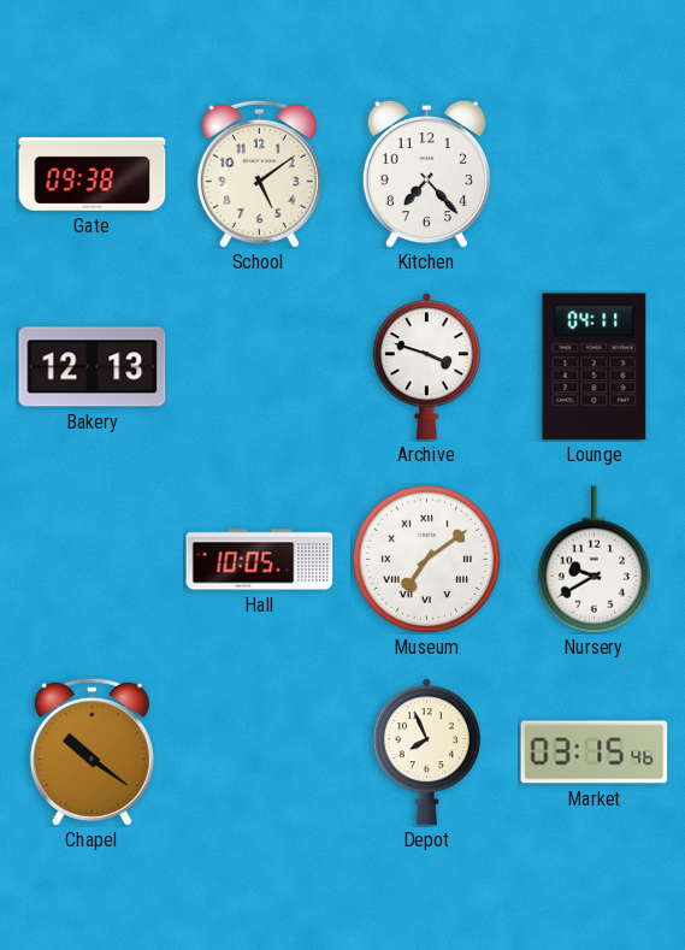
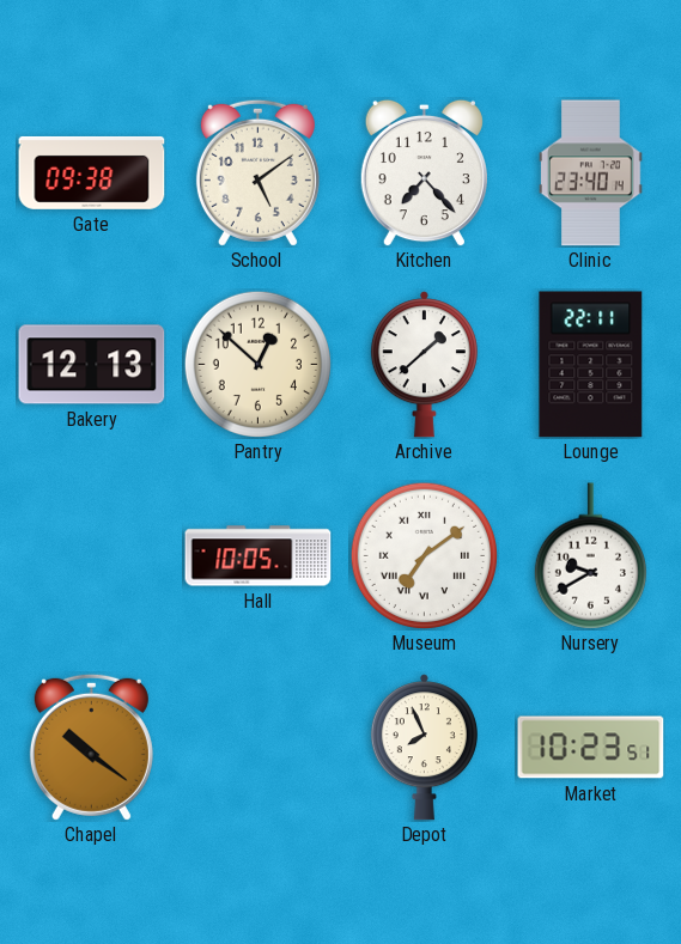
Clinic: none -> 23:40 (591, 173)
Pantry: none -> 12:52 (257, 364)
Archive: 3:48 -> 1:38 (424, 365)
Lounge: 04:11 -> 22:11 (591, 365)
Market: 03:15 -> 10:23 (591, 748)
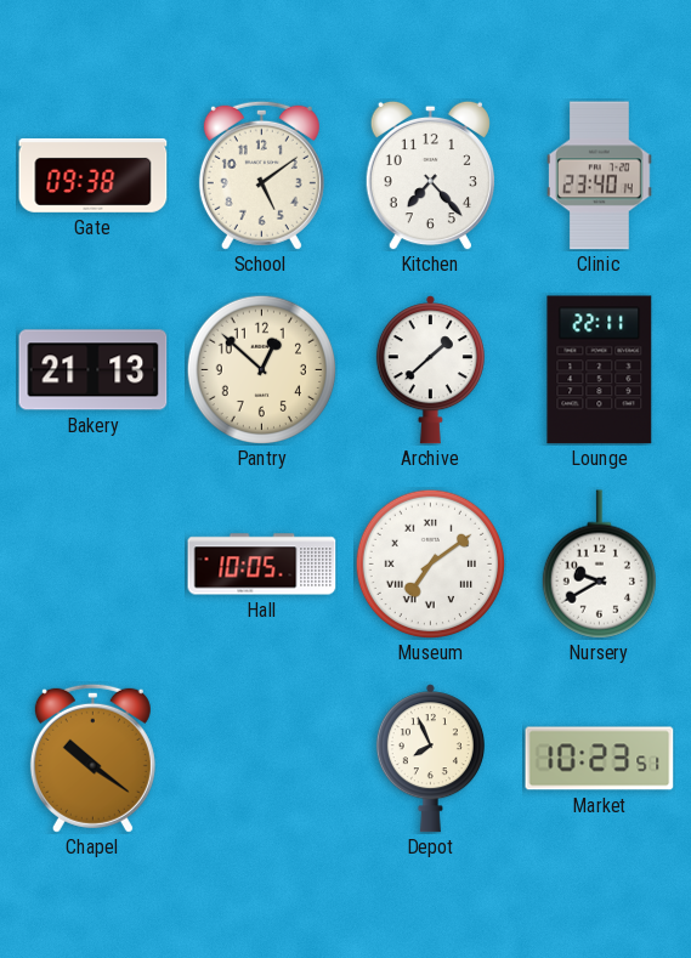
Bakery: 12:13 -> 21:13 (94, 370)
